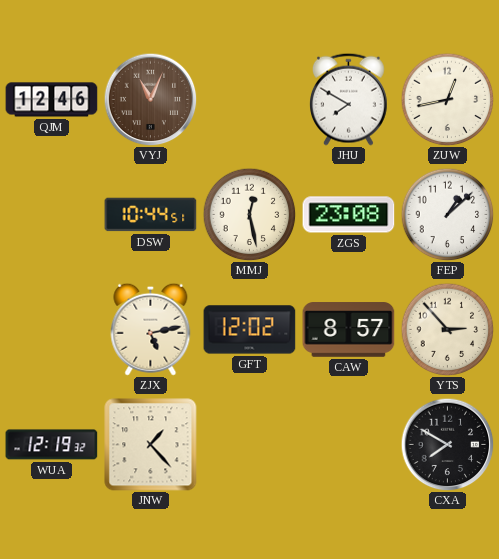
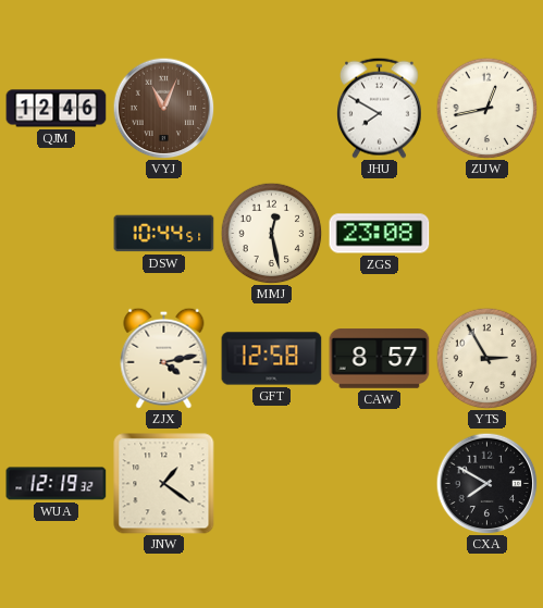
FEP: 1:08 -> none (447, 214)
ZJX: 5:13 -> 4:13 (164, 358)
GFT: 12:02 -> 12:58 (272, 359)
YTS: 2:53 -> 2:55 (486, 358)
JNW: 1:23 -> 1:21 (164, 484)
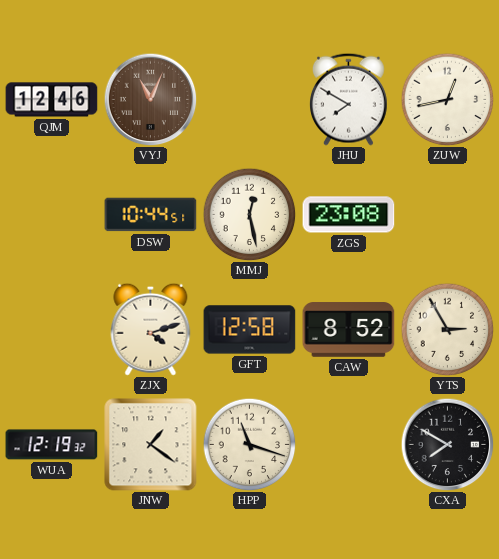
ZJX: 4:13 -> 4:12 (151, 329)
CAW: 8:57 -> 8:52 (349, 330)
HPP: none -> 11:18 (249, 444)
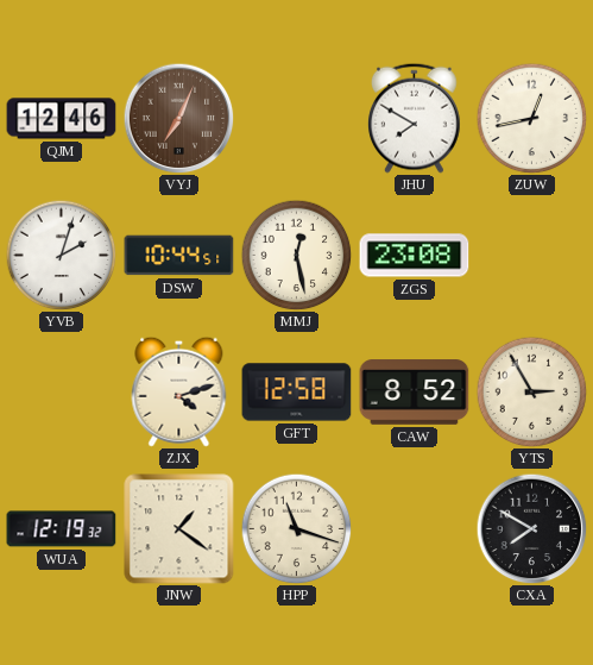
VYJ: 11:04 -> 7:04 (178, 118)
YVB: none -> 2:03 (61, 255)
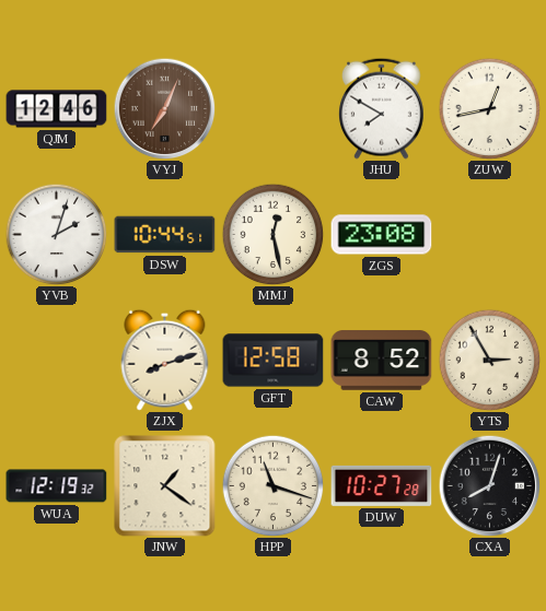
ZJX: 4:12 -> 8:12 (165, 360)
DUW: none -> 10:27 (382, 485)
CXA: 7:50 -> 8:03 (489, 485)
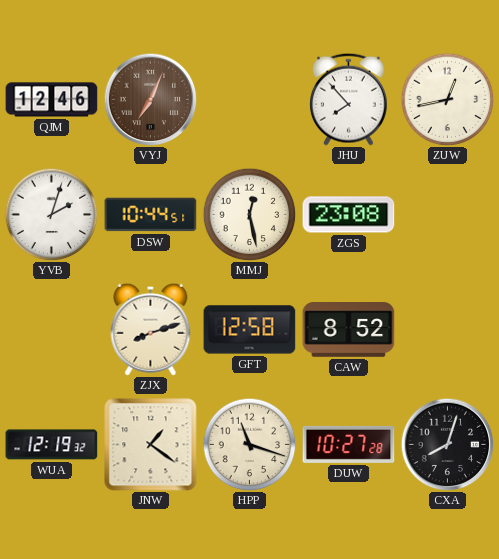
JHU: 7:50 -> 7:53 (349, 99)
YTS: 2:55 -> none (489, 360)
